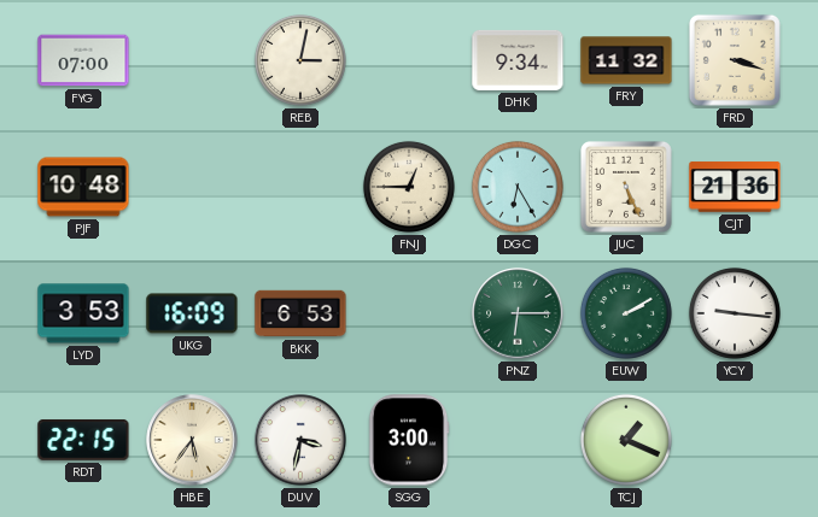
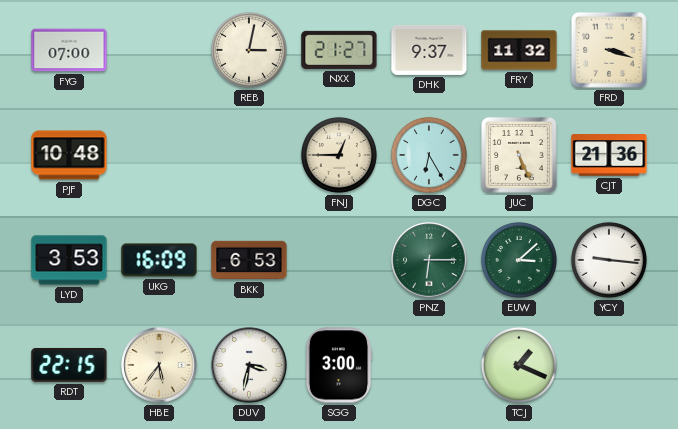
NXX: none -> 21:27 (339, 50)
DHK: 9:34 -> 9:37 (429, 50)
EUW: 2:10 -> 3:08 (519, 260)
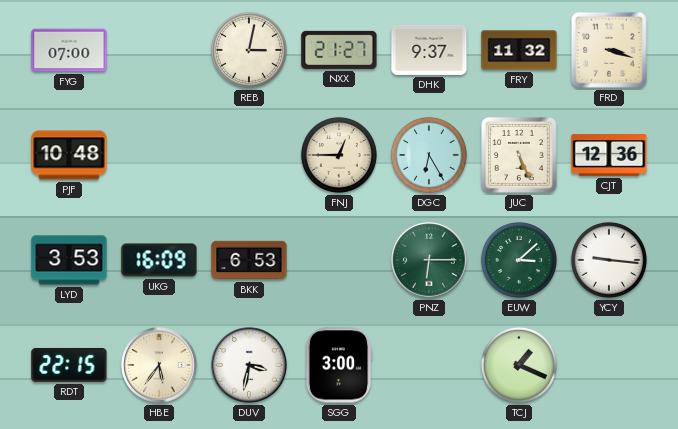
CJT: 21:36 -> 12:36 (609, 155)
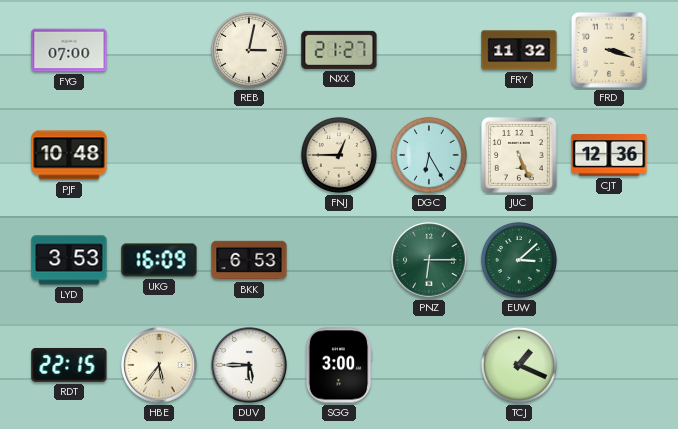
DHK: 9:37 -> none (429, 50)
YCY: 9:16 -> none (609, 260)
DUV: 3:32 -> 5:45 (249, 365)
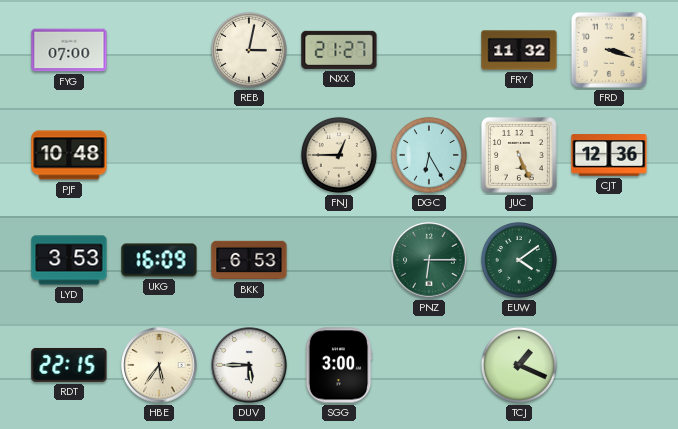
EUW: 3:08 -> 4:09 (519, 260)
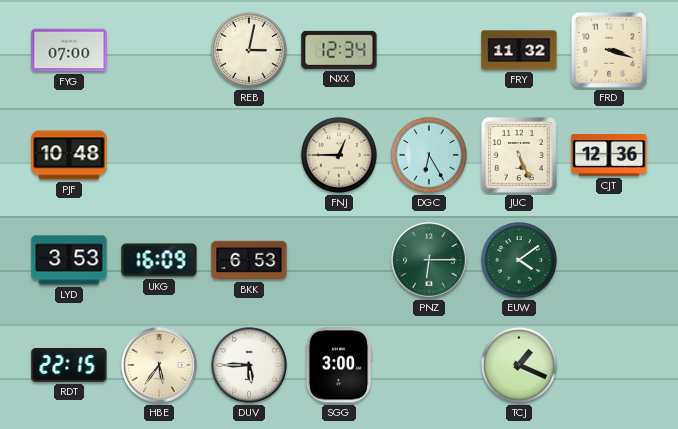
NXX: 21:27 -> 12:34 (339, 50)
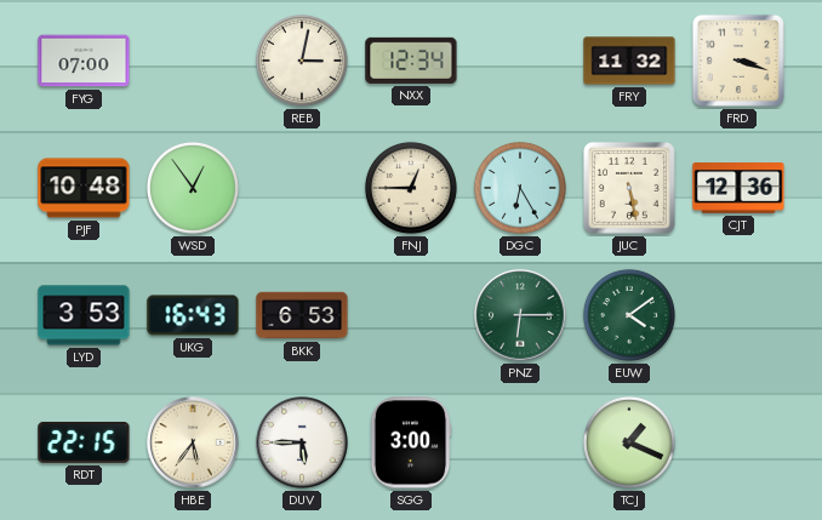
WSD: none -> 12:54 (193, 188)
JUC: 5:26 -> 5:28 (629, 188)
UKG: 16:09 -> 16:43 (193, 315)
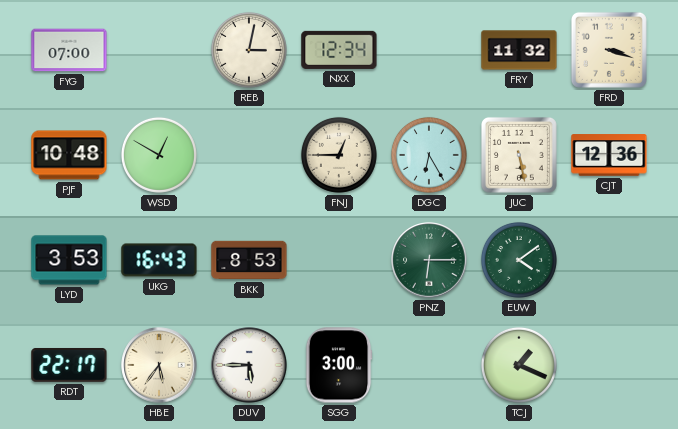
WSD: 12:54 -> 12:50 (159, 155)
BKK: 6:53 -> 8:53 (249, 260)
RDT: 22:15 -> 22:17 (69, 365)
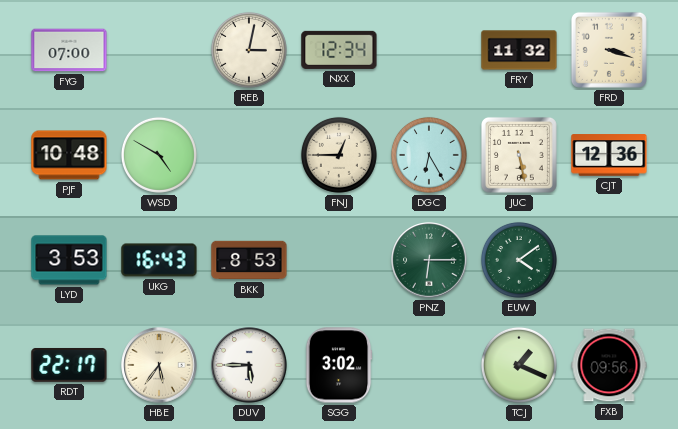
WSD: 12:50 -> 4:50 (159, 155)
SGG: 3:00 -> 3:02 (339, 365)
FXB: none -> 09:56 (609, 365)
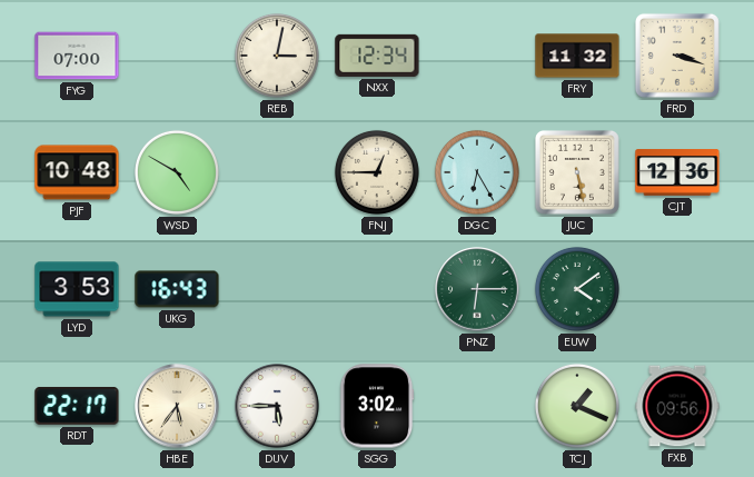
BKK: 8:53 -> none (249, 260)
